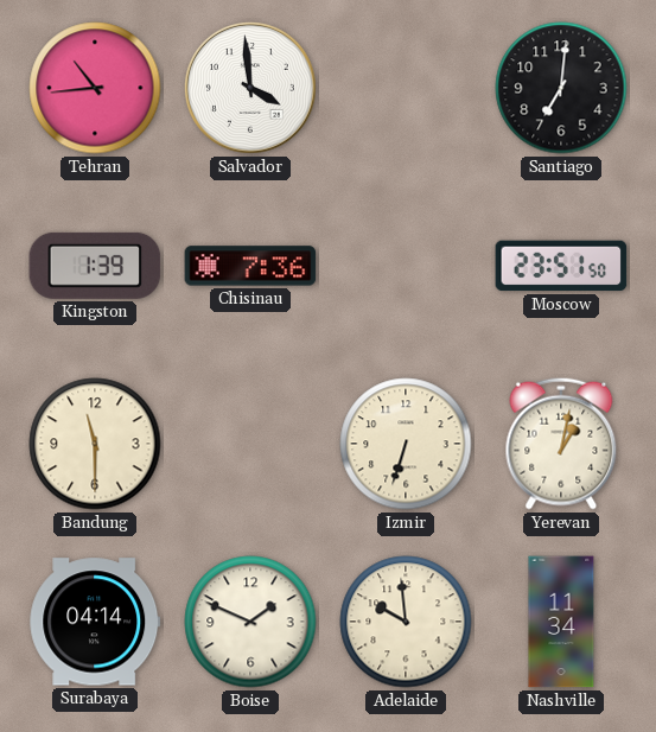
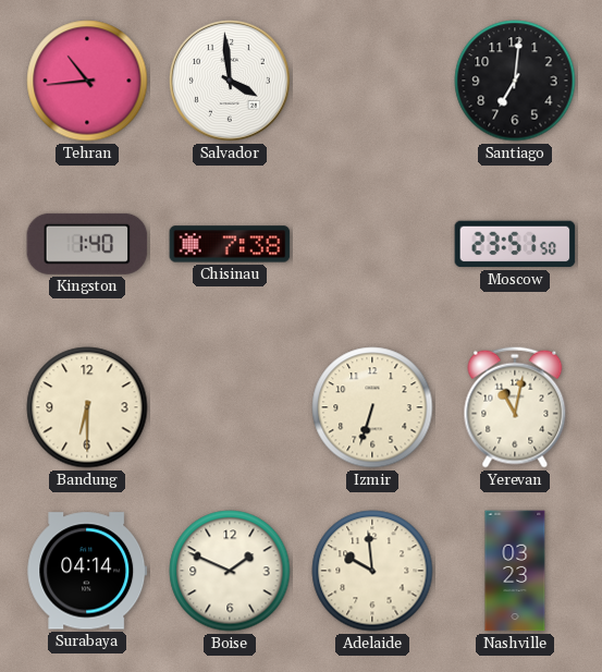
Kingston: 1:39 -> 1:40 (87, 244)
Chisinau: 7:36 -> 7:38 (230, 244)
Bandung: 11:30 -> 6:30 (87, 407)
Yerevan: 1:02 -> 11:02 (515, 407)
Nashville: 11:34 -> 03:23 (515, 571)
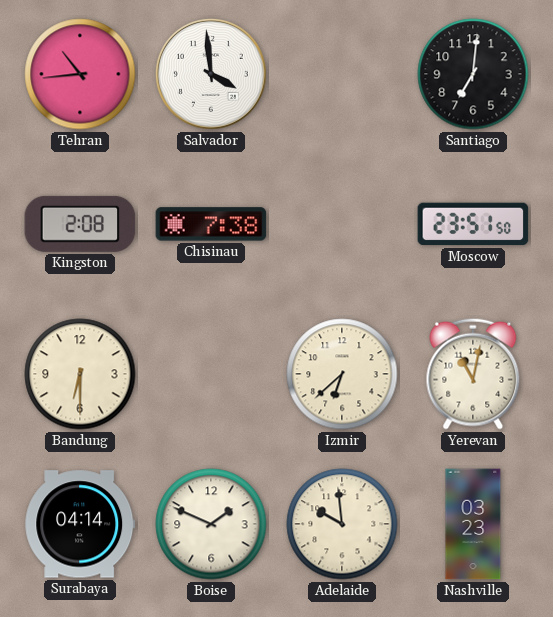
Kingston: 1:40 -> 2:08 (80, 224)
Izmir: 6:33 -> 6:38 (342, 374)
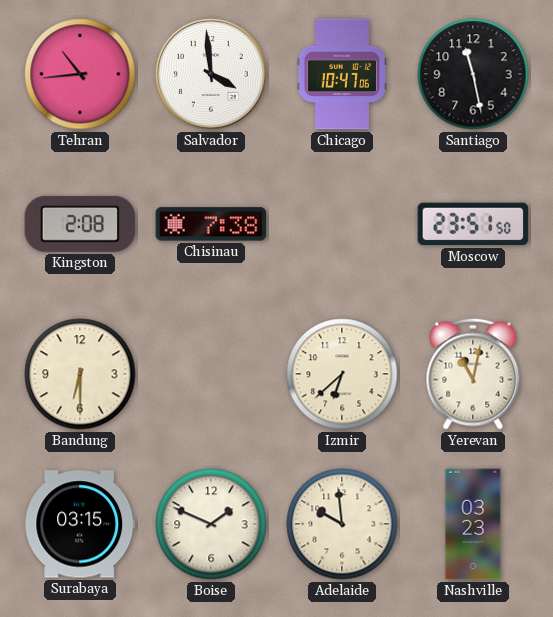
Chicago: none -> 10:47 (342, 74)
Santiago: 7:01 -> 11:28 (473, 74)
Surabaya: 04:14 -> 03:15 (80, 524)
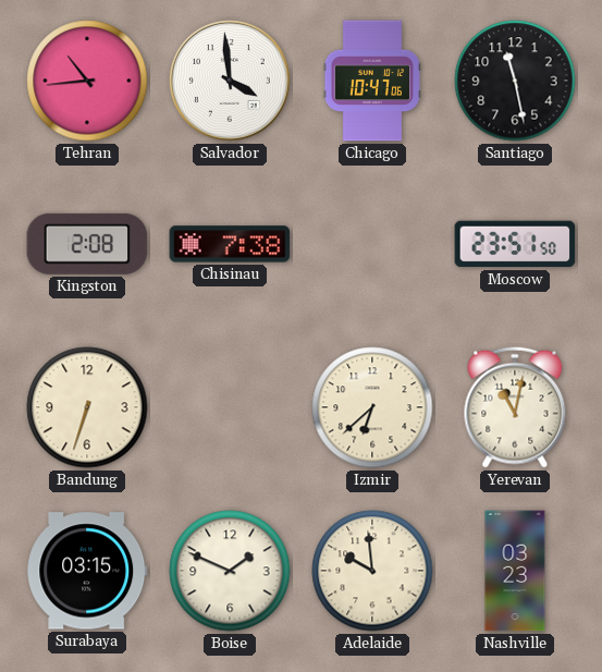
Bandung: 6:30 -> 6:33 (87, 407)
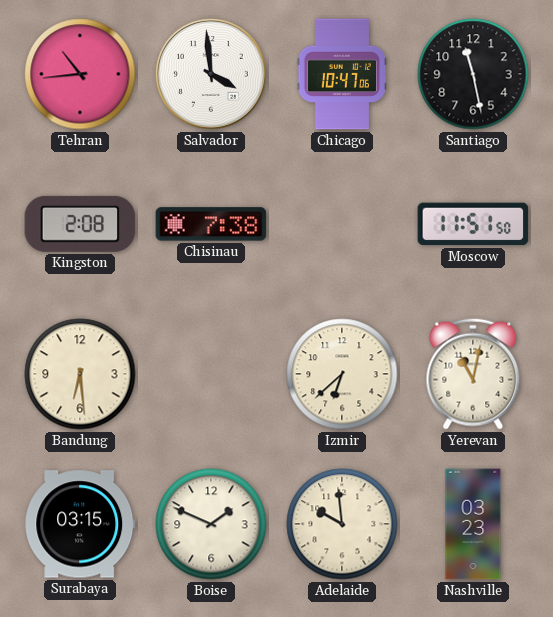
Moscow: 23:51 -> 11:51 (473, 224)
Bandung: 6:33 -> 6:29 (80, 374)
